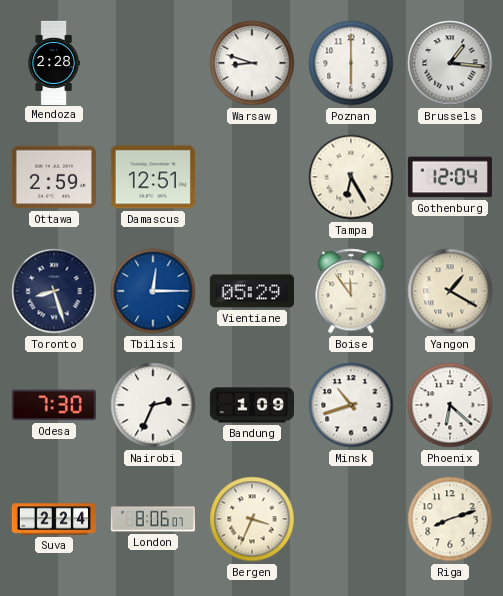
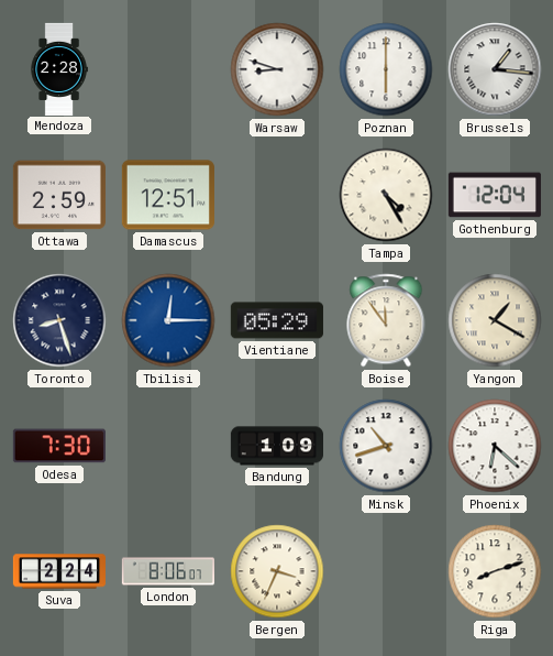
Tampa: 6:25 -> 4:25 (386, 195)
Nairobi: 2:34 -> none (153, 405)
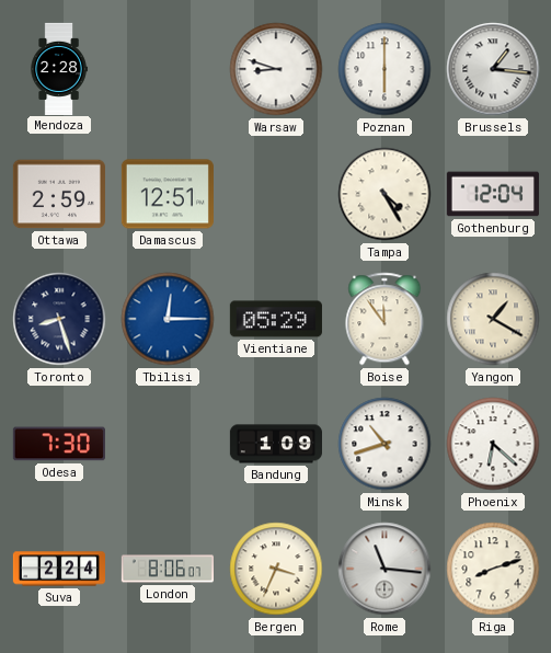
Rome: none -> 11:16 (384, 569)
